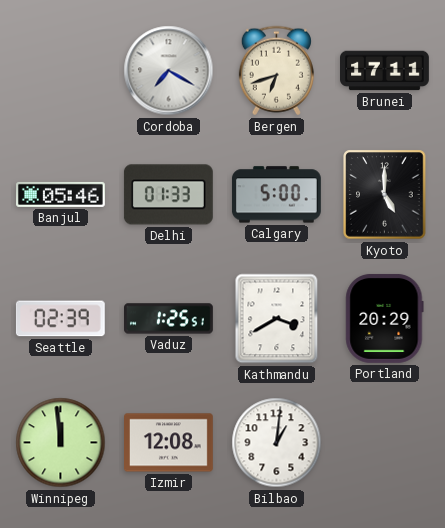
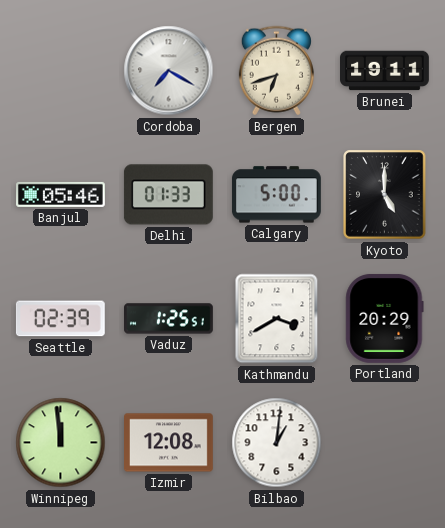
Brunei: 17:11 -> 19:11 (385, 71)
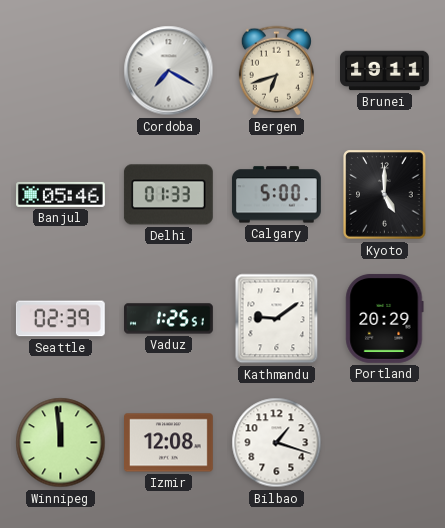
Kathmandu: 3:40 -> 9:09 (277, 319)
Bilbao: 1:01 -> 1:18 (277, 443)
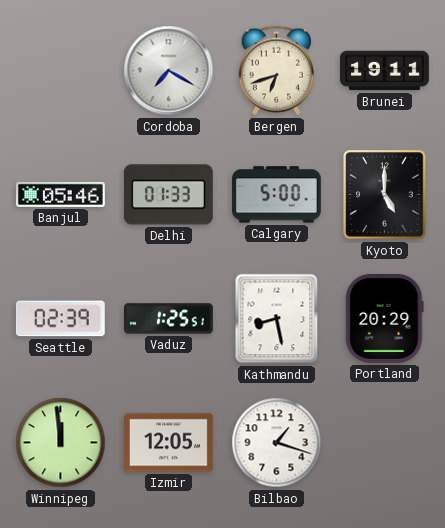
Kathmandu: 9:09 -> 8:28 (277, 319)
Izmir: 12:08 -> 12:05 (169, 443)
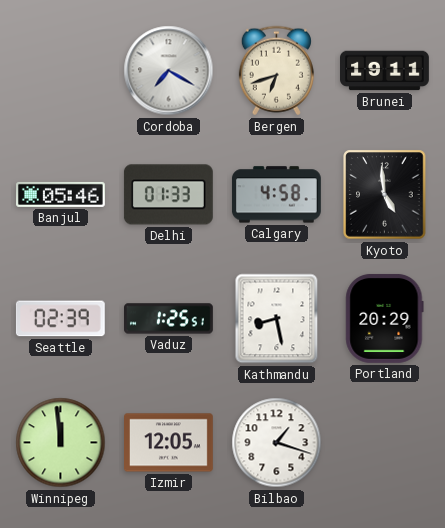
Calgary: 5:00 -> 4:58 (276, 195)
Kyoto: 5:00 -> 4:59 (385, 195)
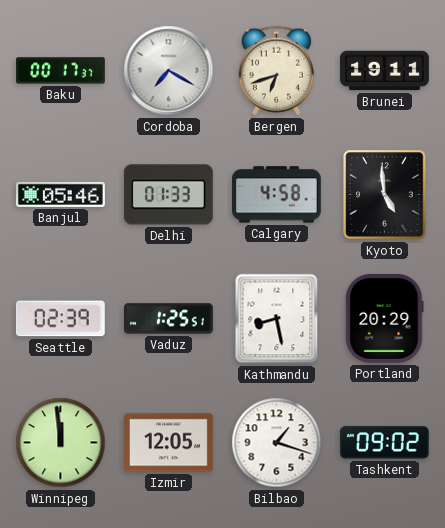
Baku: none -> 00:17 (61, 71)
Tashkent: none -> 09:02 (384, 443)
